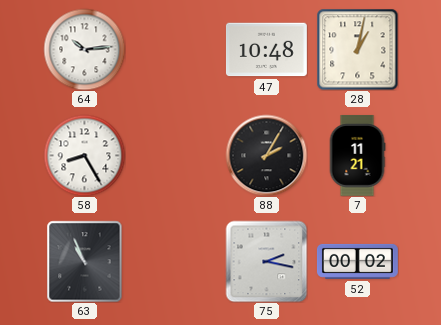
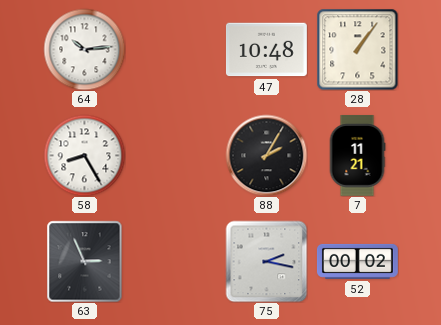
28: 1:02 -> 1:06 (357, 49)
63: 10:56 -> 2:56 (85, 261)
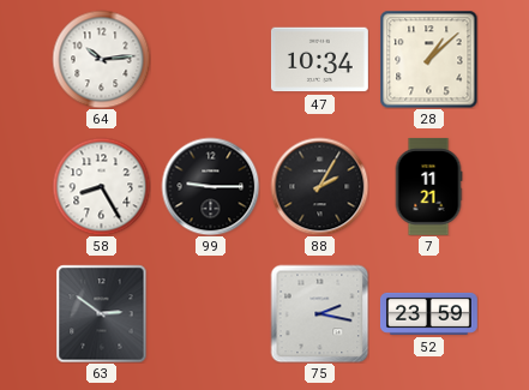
47: 10:48 -> 10:34 (319, 60)
28: 1:06 -> 1:08 (428, 59)
99: none -> 9:15 (210, 186)
63: 2:56 -> 2:51 (102, 313)
52: 00:02 -> 23:59 (428, 313)
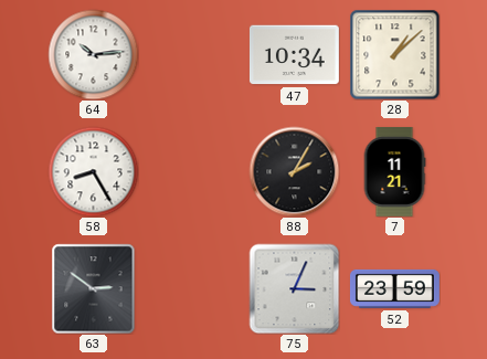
99: 9:15 -> none (210, 186)
75: 2:17 -> 3:04 (294, 288)
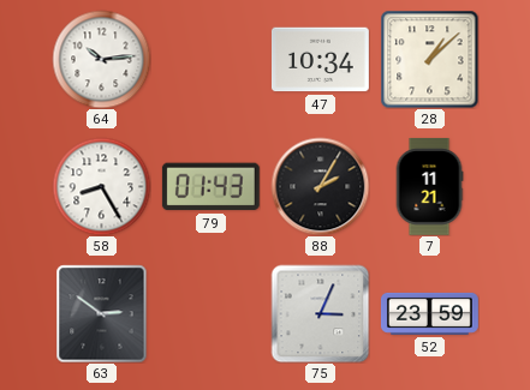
79: none -> 01:43 (210, 187)
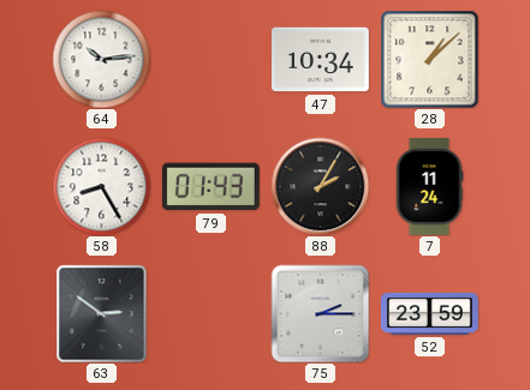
7: 11:21 -> 11:24 (429, 186)
75: 3:04 -> 2:15 (320, 313)
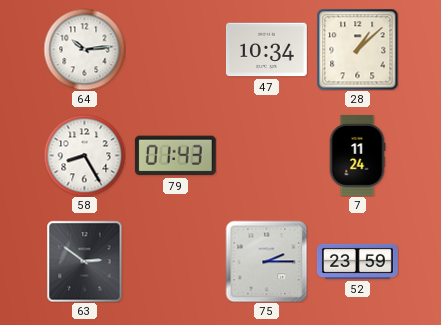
88: 2:05 -> none (320, 186)
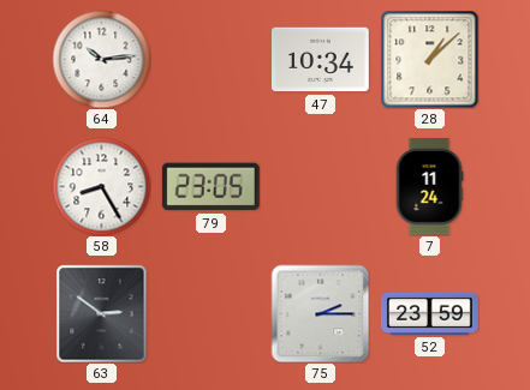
79: 01:43 -> 23:05 (210, 187)
